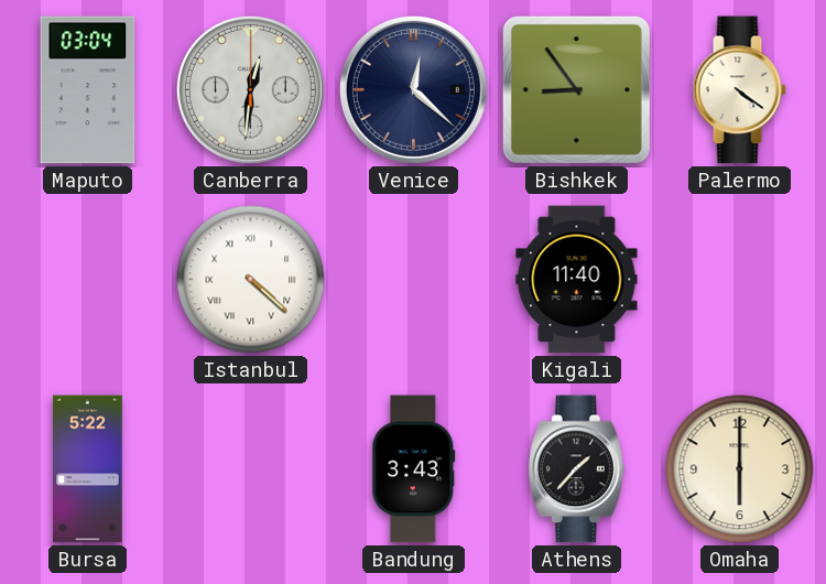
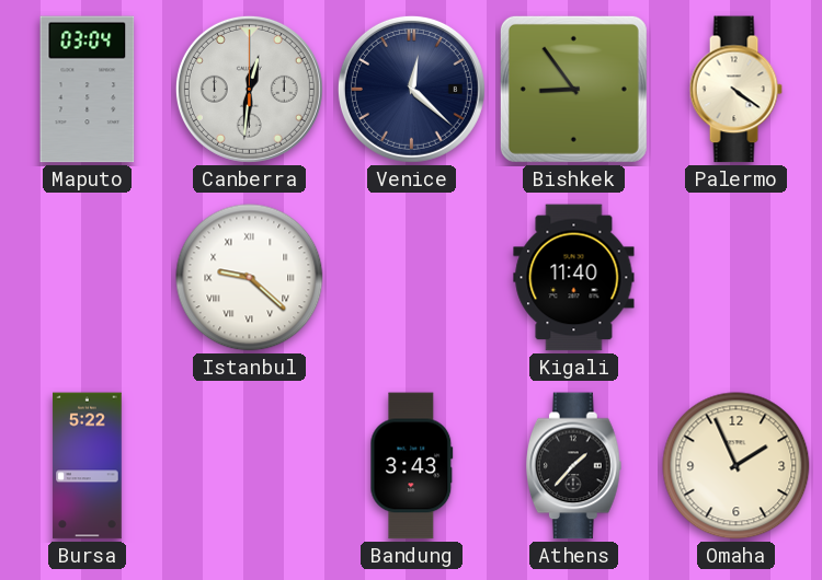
Istanbul: 4:22 -> 9:22 (250, 278)
Omaha: 6:00 -> 1:56 (737, 466)
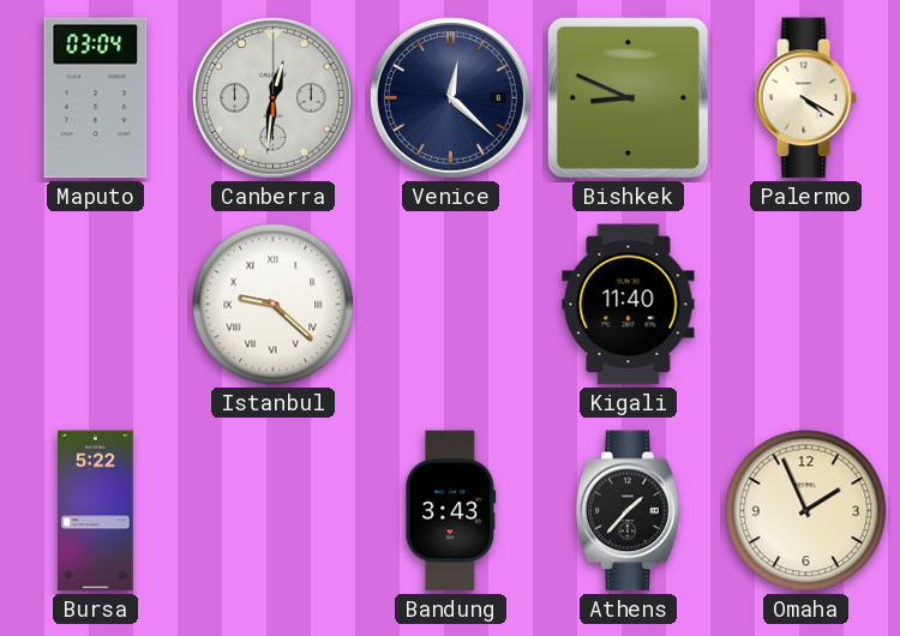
Bishkek: 8:54 -> 8:49 (628, 97)
Palermo: 4:21 -> 4:20 (805, 98)
